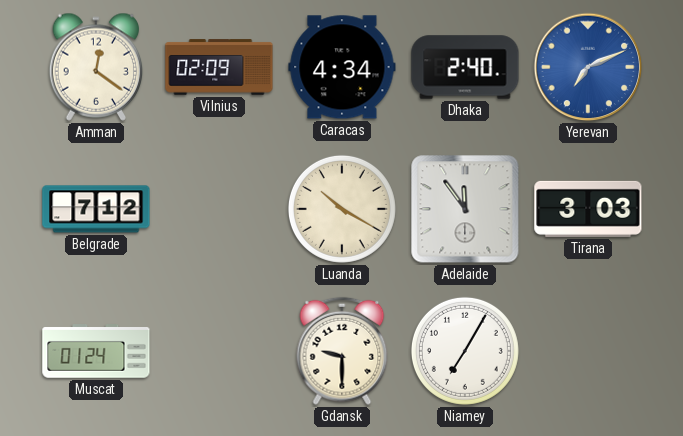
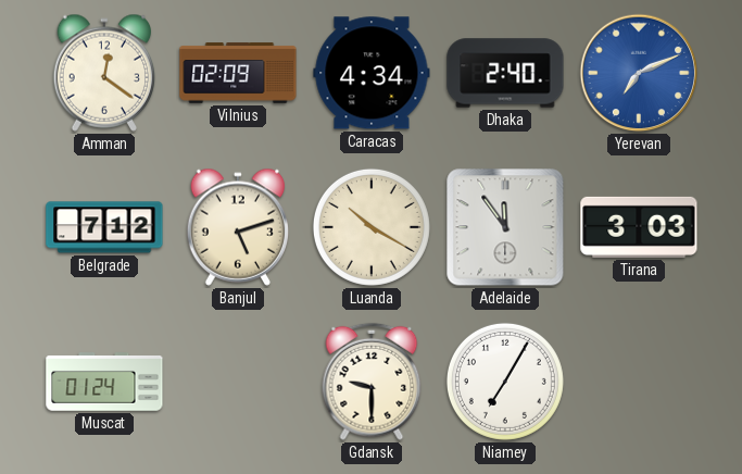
Banjul: none -> 5:12 (238, 227)
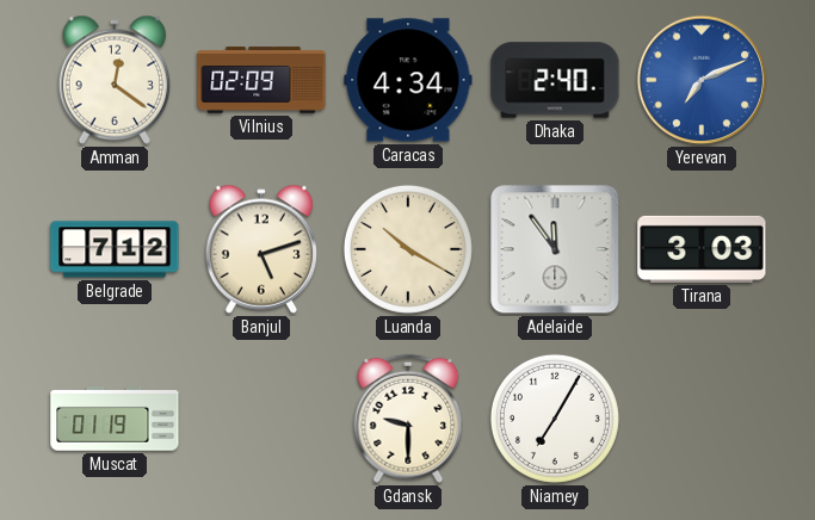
Muscat: 01:24 -> 01:19 (115, 419)
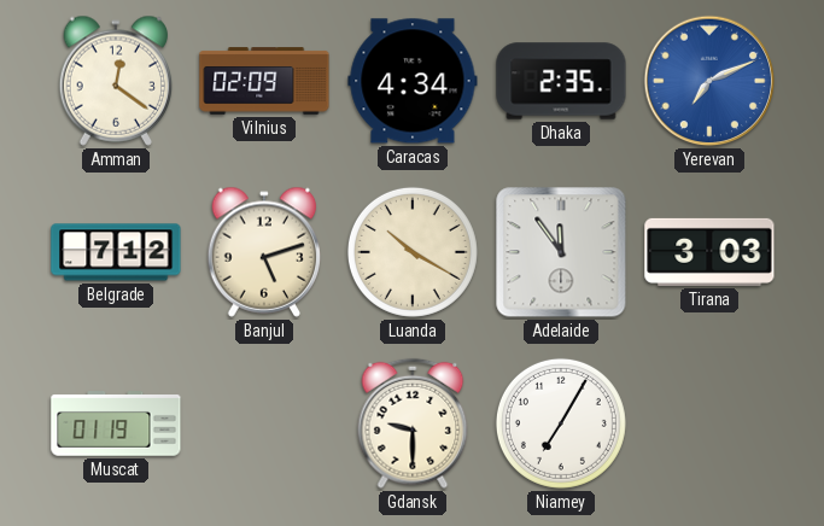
Dhaka: 2:40 -> 2:35 (561, 81)
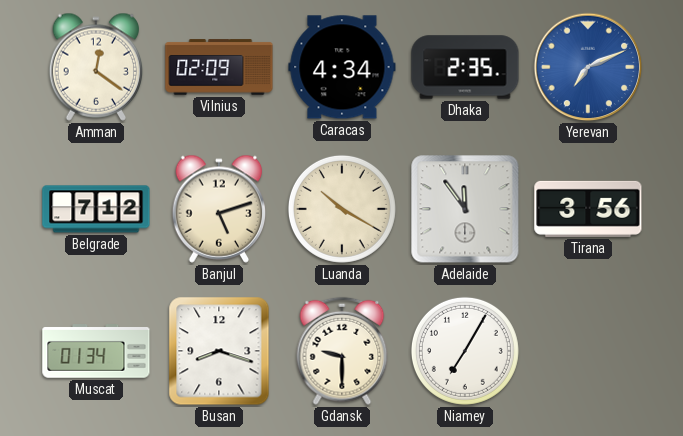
Tirana: 3:03 -> 3:56 (588, 209)
Muscat: 01:19 -> 01:34 (96, 351)
Busan: none -> 8:18 (219, 351)
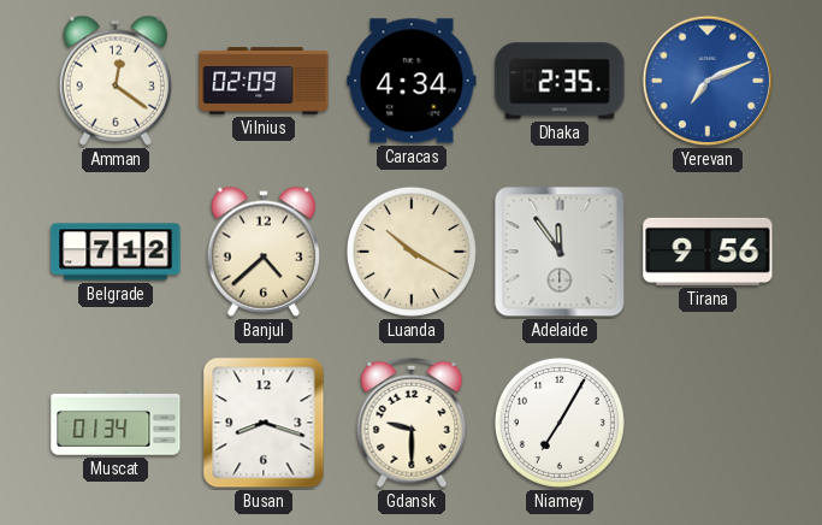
Banjul: 5:12 -> 4:38 (264, 252)
Tirana: 3:56 -> 9:56 (708, 252)
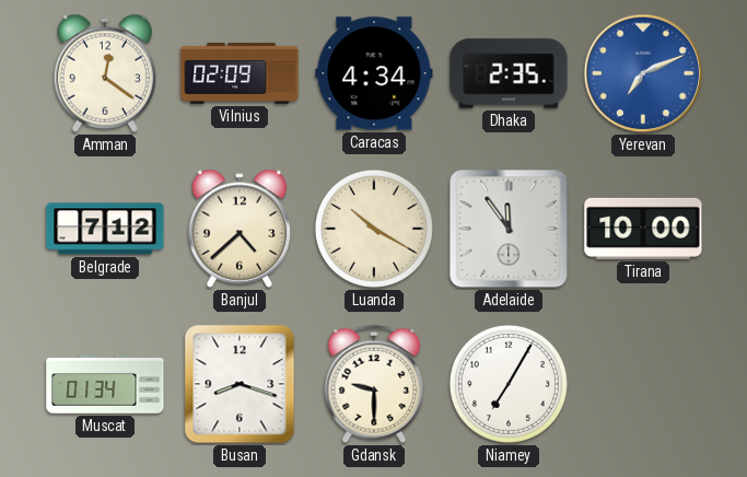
Tirana: 9:56 -> 10:00 (643, 229)
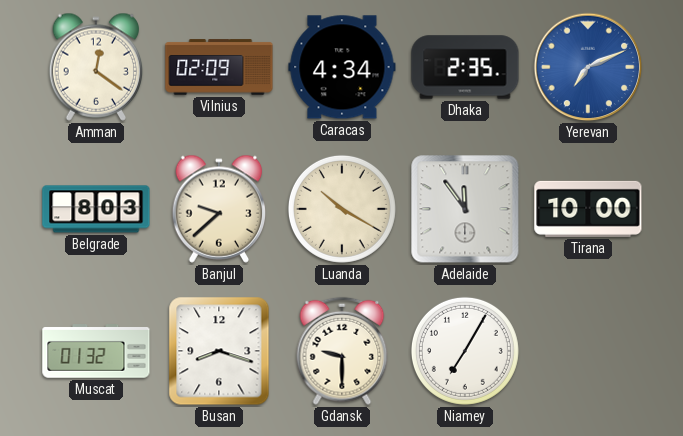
Belgrade: 7:12 -> 8:03 (96, 209)
Banjul: 4:38 -> 9:38 (219, 209)
Muscat: 01:34 -> 01:32 (96, 351)
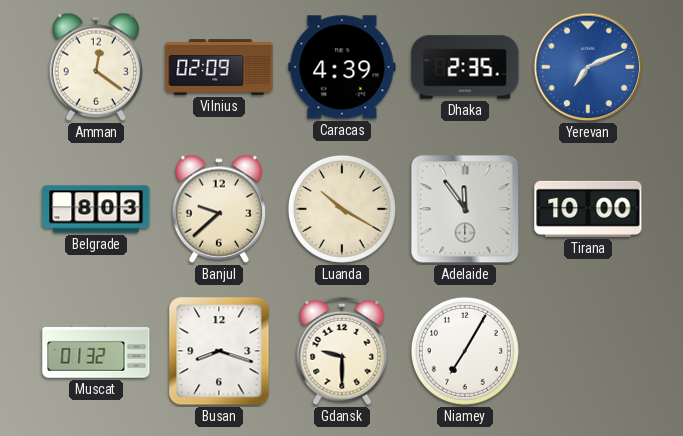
Caracas: 4:34 -> 4:39 (342, 67)
